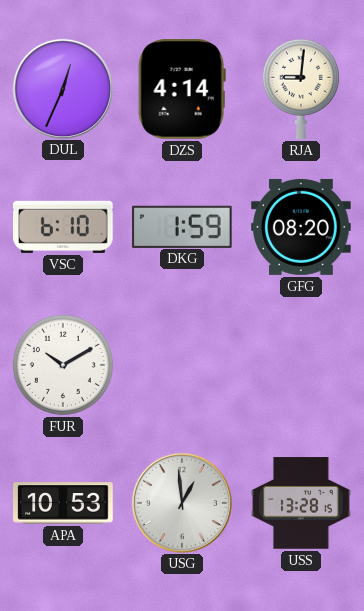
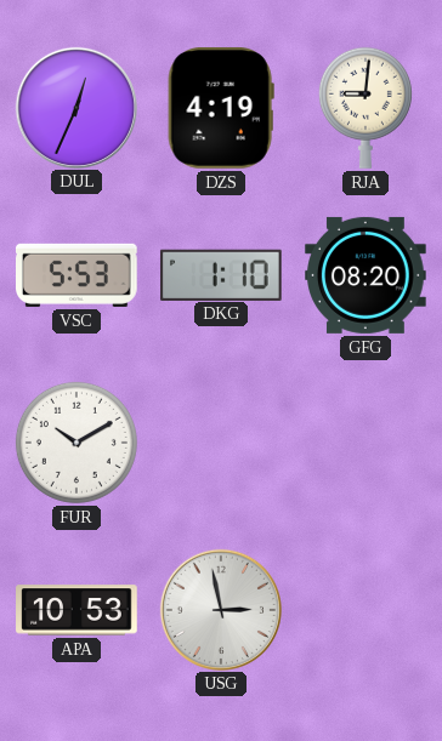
DZS: 4:14 -> 4:19 (221, 108)
VSC: 6:10 -> 5:53 (78, 275)
DKG: 1:59 -> 1:10 (221, 274)
USG: 12:59 -> 2:58 (220, 609)
USS: 13:28 -> none (301, 503)
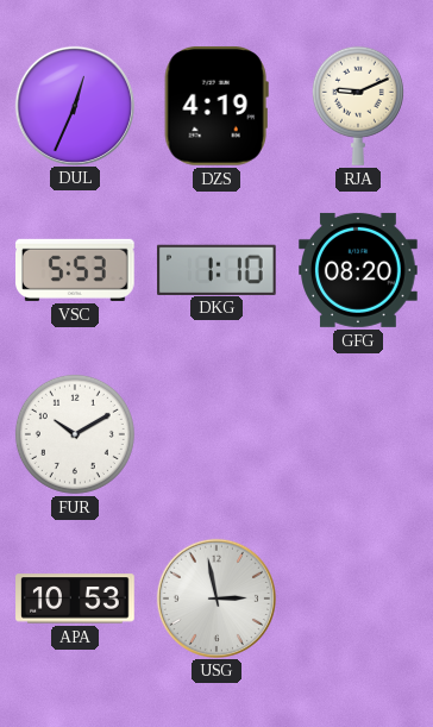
RJA: 9:01 -> 9:11 (358, 106)
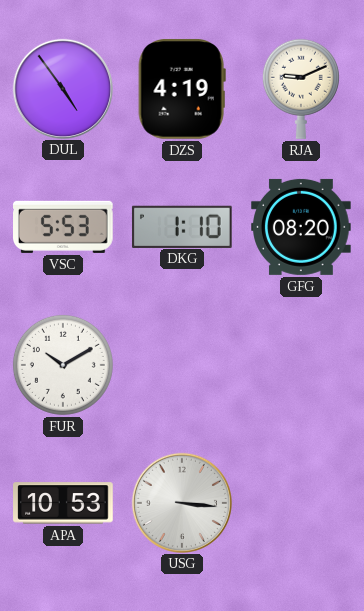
DUL: 12:34 -> 4:54 (62, 88)
USG: 2:58 -> 3:16 (181, 502)
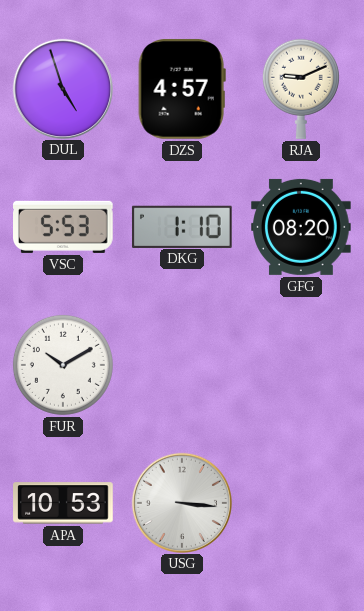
DUL: 4:54 -> 4:57 (62, 88)
DZS: 4:19 -> 4:57 (182, 89)
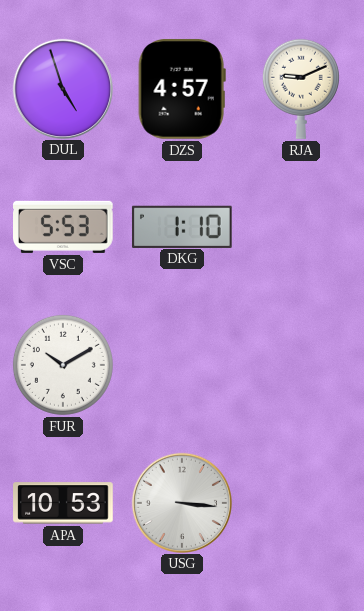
GFG: 08:20 -> none (302, 227)
